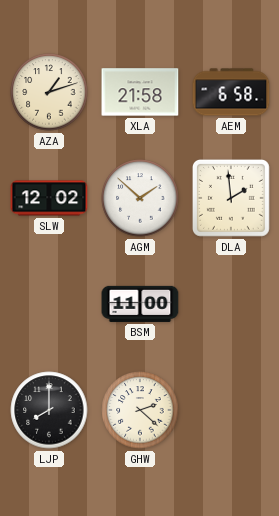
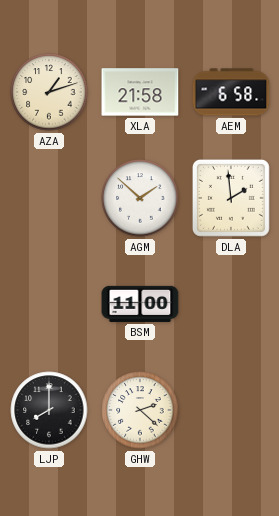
SLW: 12:02 -> none (49, 198)
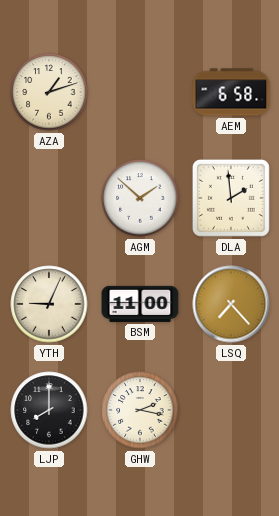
XLA: 21:58 -> none (140, 92)
YTH: none -> 9:04 (49, 304)
LSQ: none -> 7:23 (231, 304)
GHW: 2:22 -> 2:17 (140, 410)
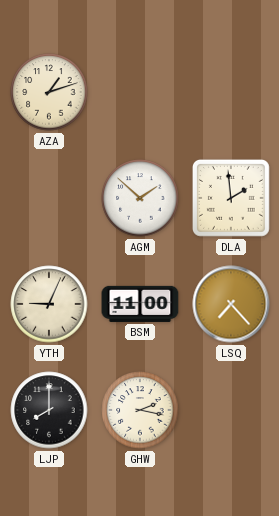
AEM: 6:58 -> none (231, 92)
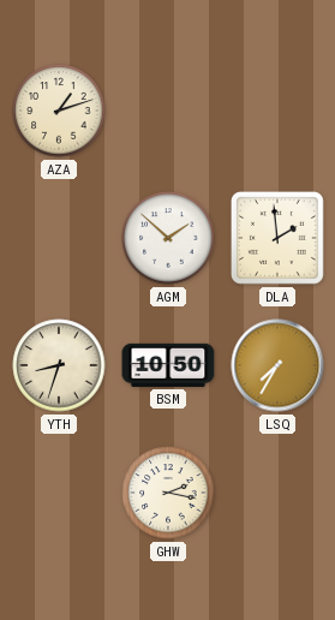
YTH: 9:04 -> 8:33 (59, 365)
BSM: 11:00 -> 10:50 (168, 365)
LSQ: 7:23 -> 7:35 (277, 365)
LJP: 8:00 -> none (49, 410)
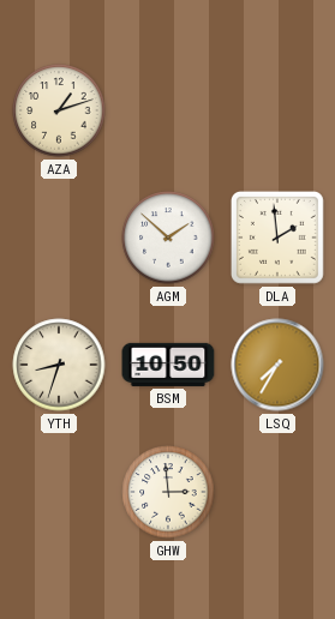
GHW: 2:17 -> 2:59 (168, 492)
